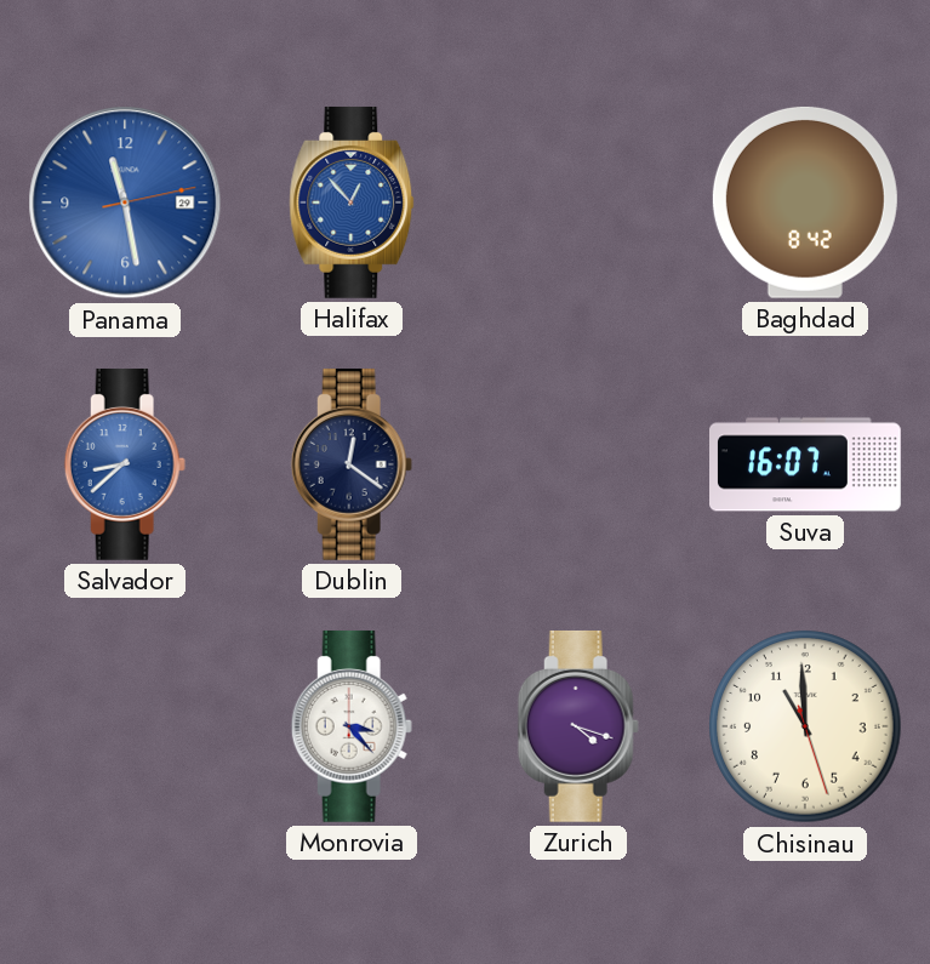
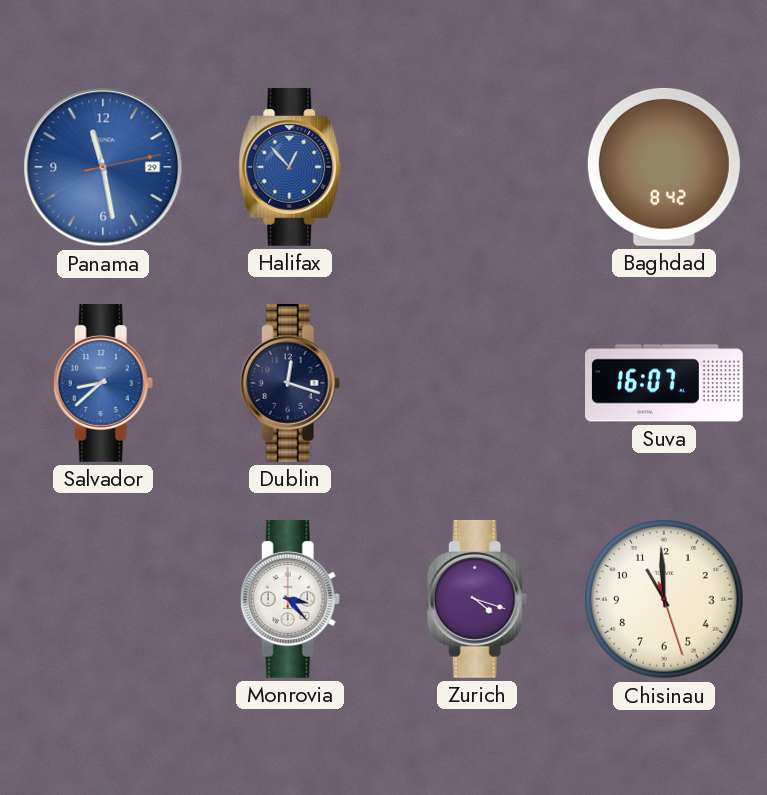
Dublin: 12:21 -> 12:18 (290, 383)
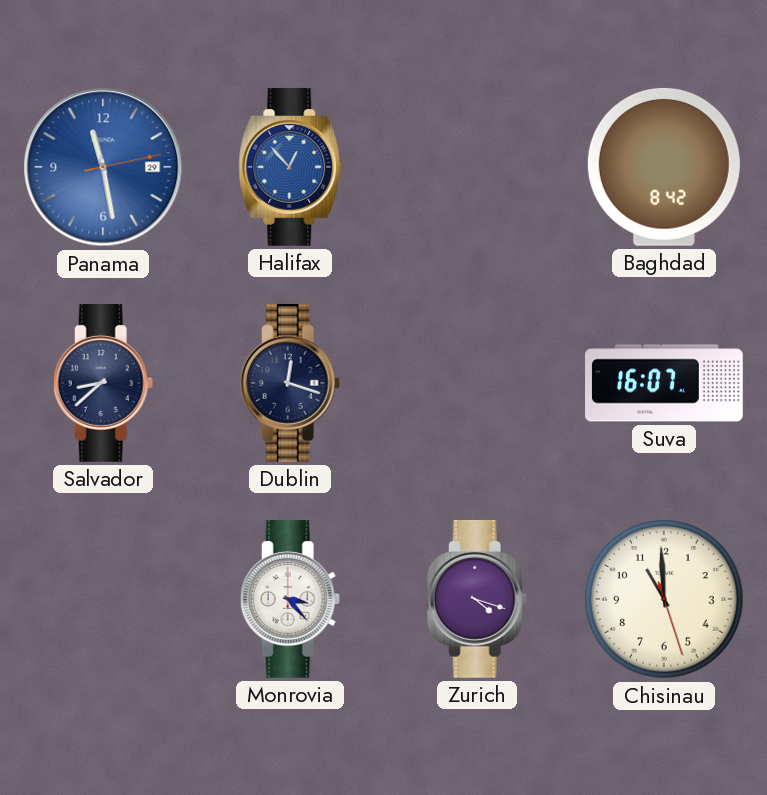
Salvador dial: blue -> navy (103, 383)
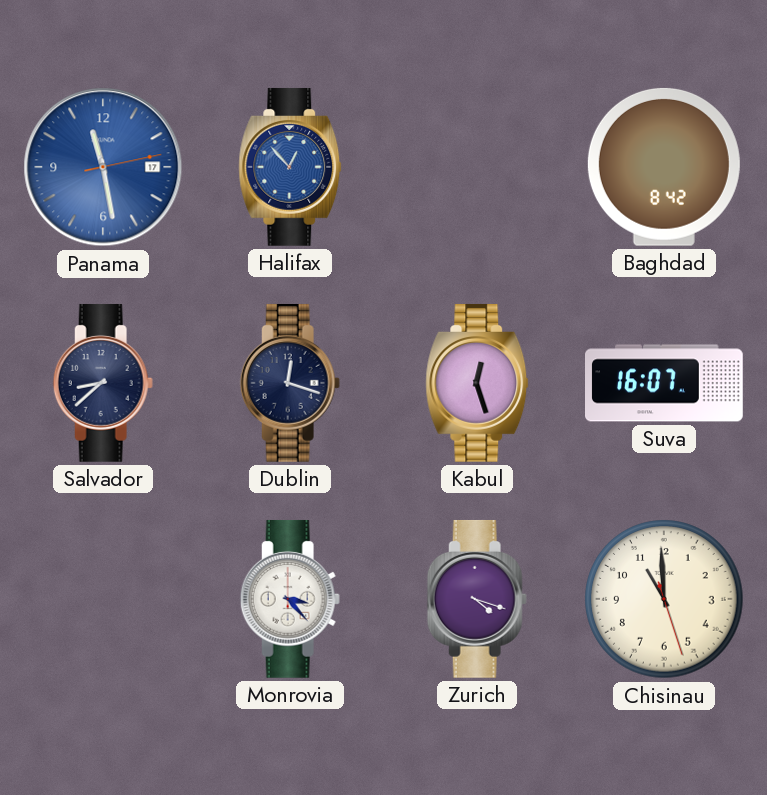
Panama date: 29 -> 17 (103, 167)
Kabul: none -> 12:27 (477, 383)
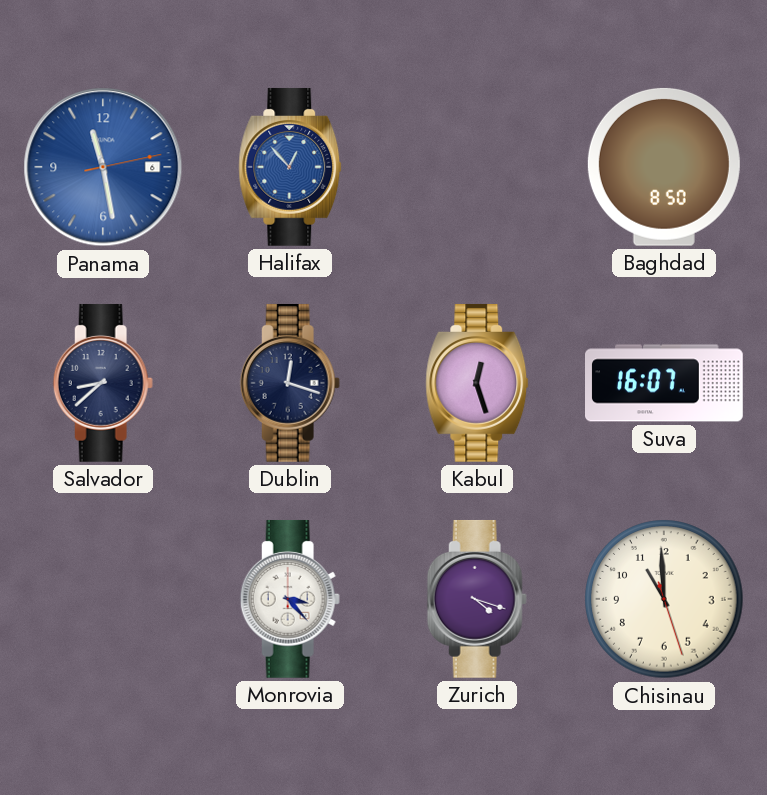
Panama date: 17 -> 6 (103, 167)
Baghdad: 8:42 -> 8:50 (664, 167)
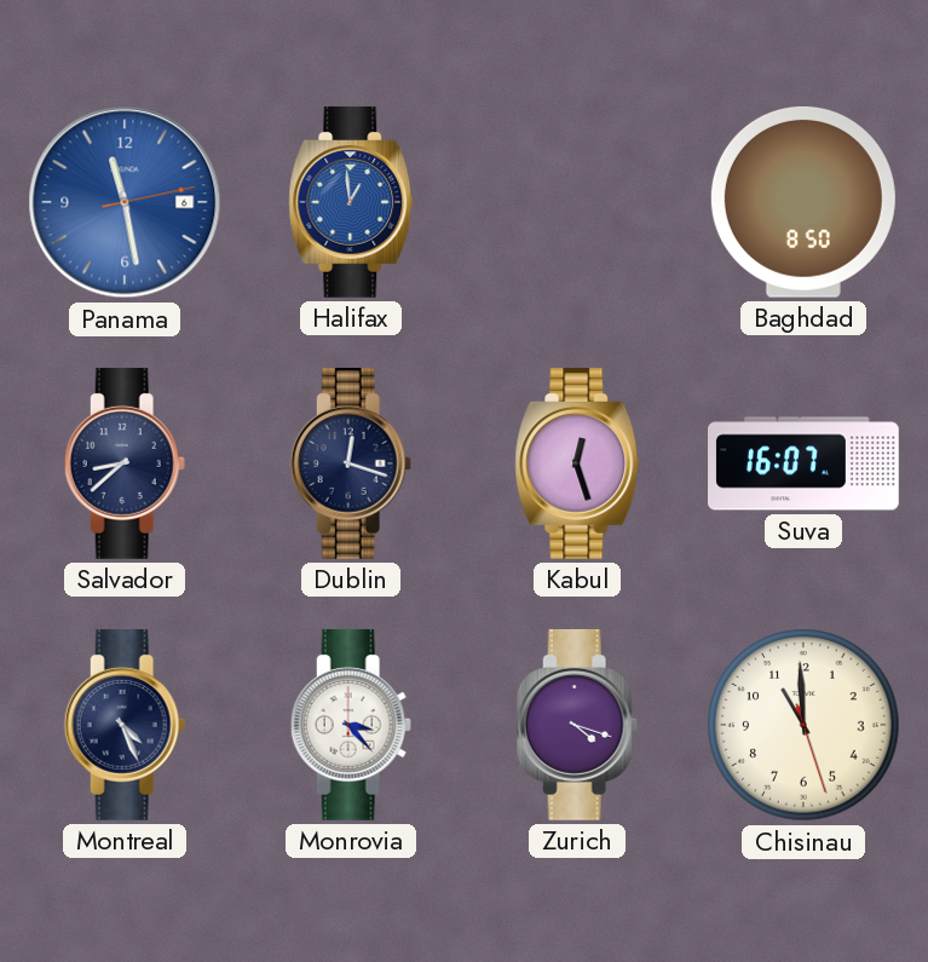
Halifax: 12:53 -> 12:59 (351, 202)
Montreal: none -> 4:26 (125, 725)
